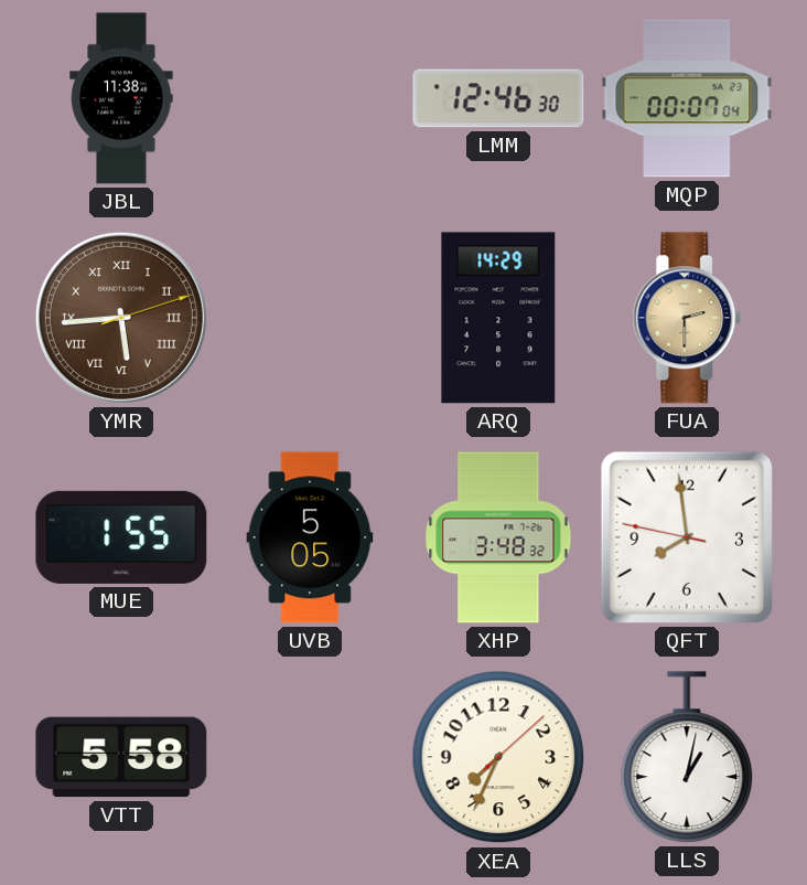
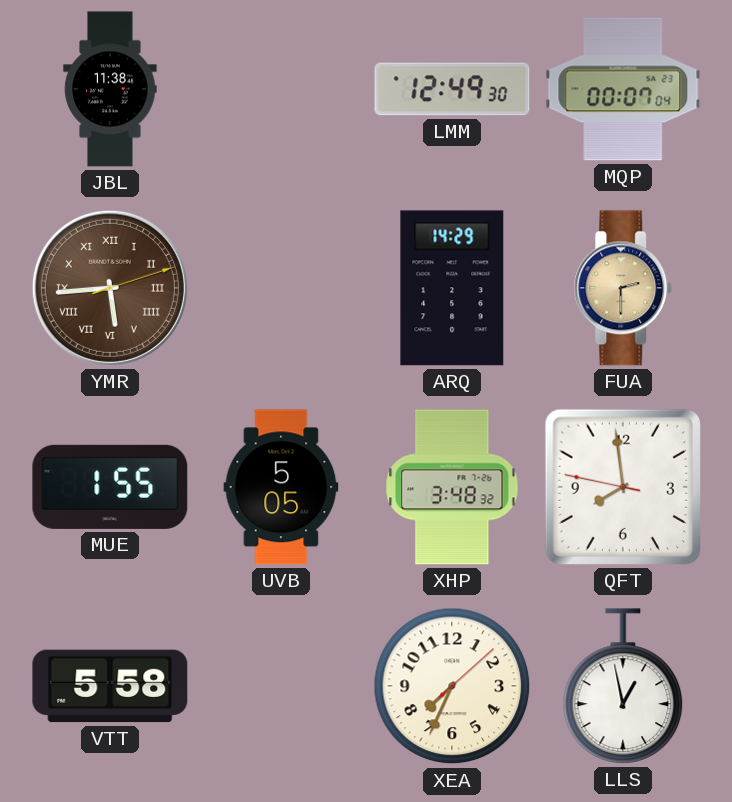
LMM: 12:46 -> 12:49 (452, 89)
LLS: 1:02 -> 12:58 (623, 686)
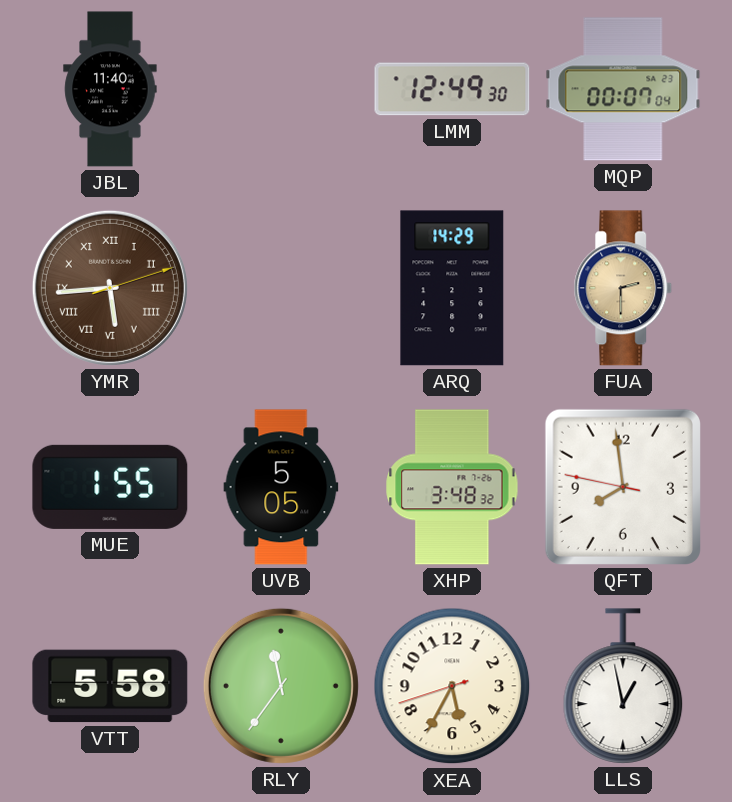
JBL: 11:38 -> 11:40 (110, 89)
RLY: none -> 11:36 (281, 686)
XEA: 7:34 -> 5:34 (452, 686)
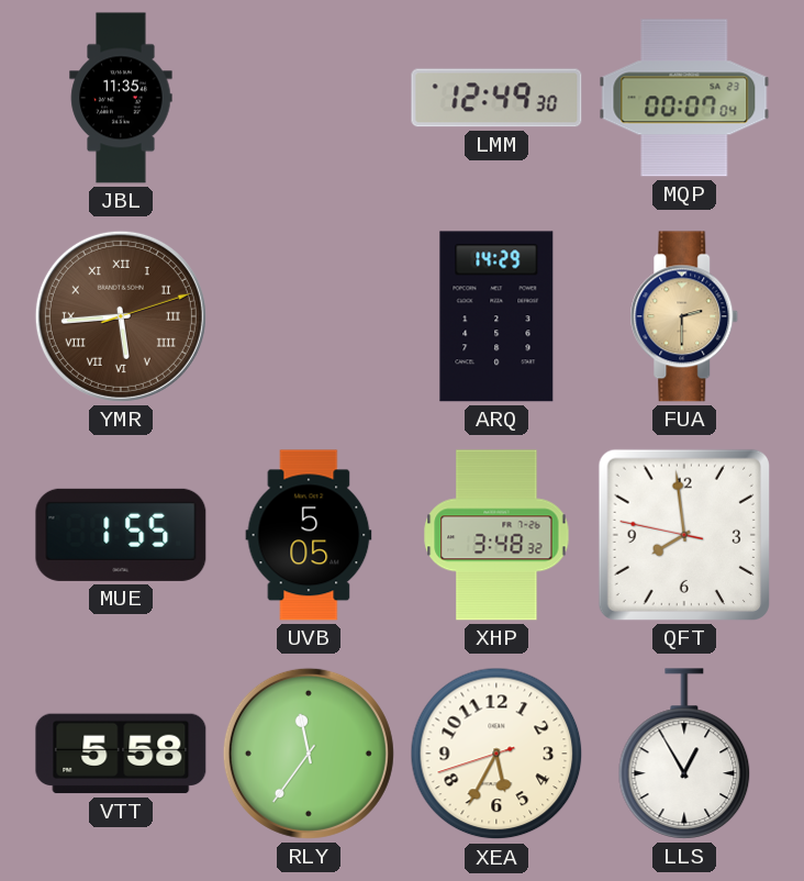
JBL: 11:40 -> 11:35 (121, 98)
LLS: 12:58 -> 12:55 (684, 754)
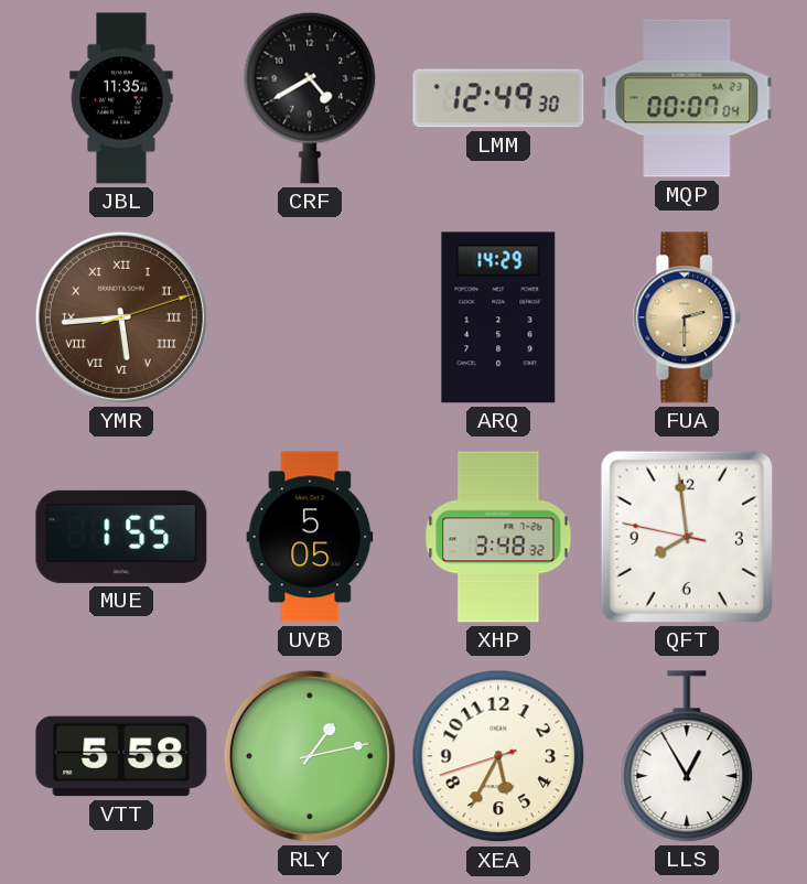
CRF: none -> 4:40 (310, 98)
RLY: 11:36 -> 1:13 (310, 756)
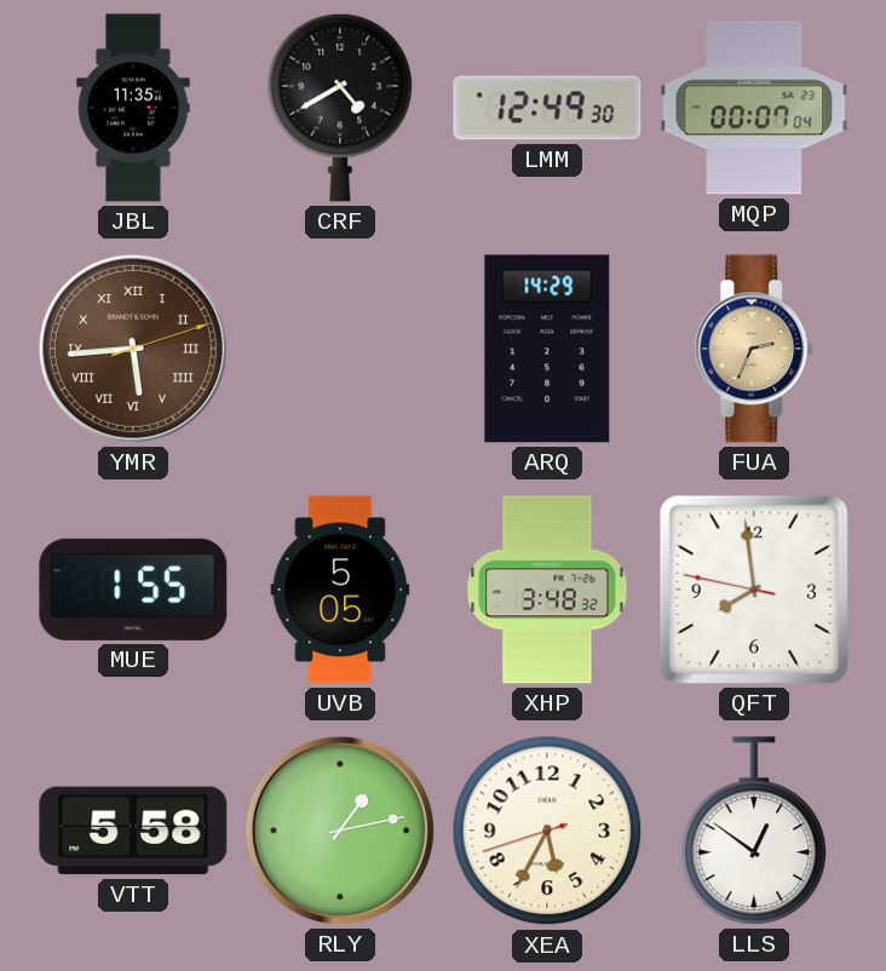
FUA: 2:30 -> 2:34 (754, 349)
LLS: 12:55 -> 12:51 (754, 831)
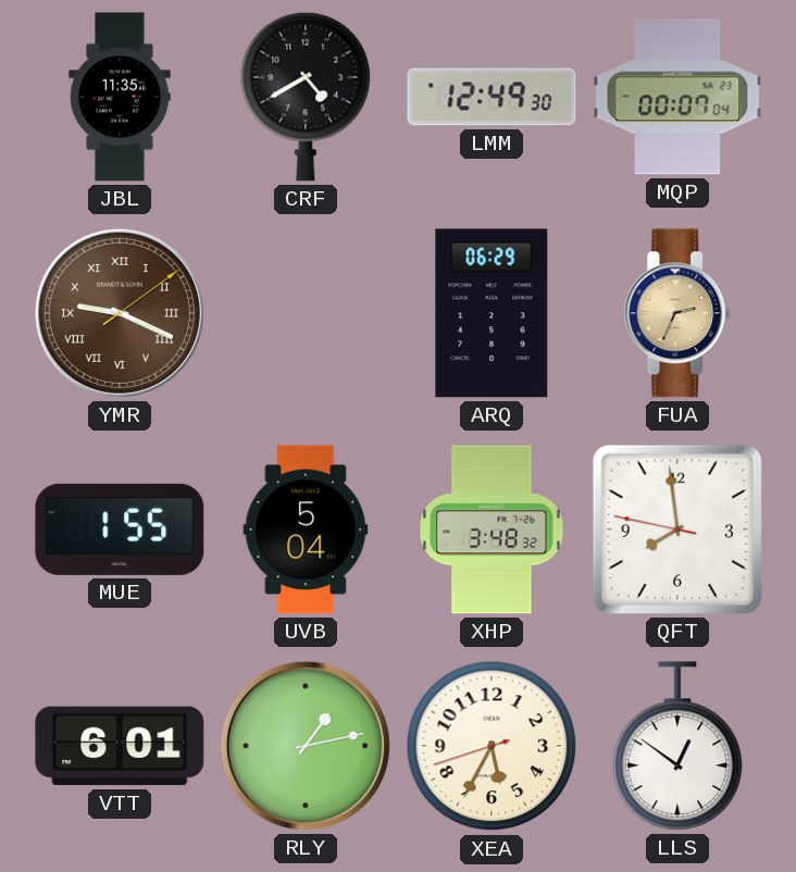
YMR: 5:44 -> 9:19 (120, 313)
ARQ: 14:29 -> 06:29 (492, 313)
UVB: 5:05 -> 5:04 (306, 530)
VTT: 5:58 -> 6:01 (120, 746)
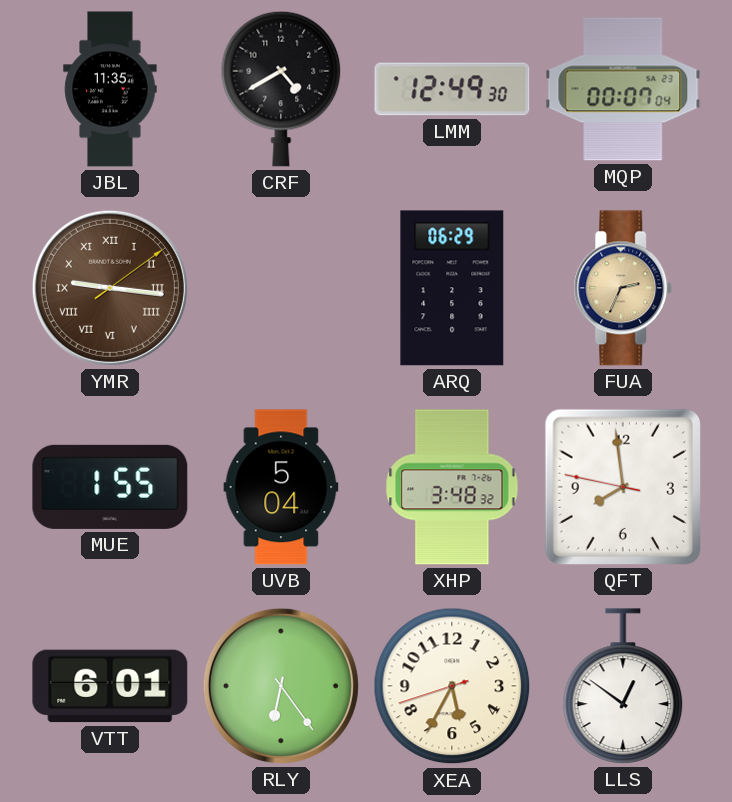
YMR: 9:19 -> 9:16 (110, 288)
RLY: 1:13 -> 6:24 (281, 686)
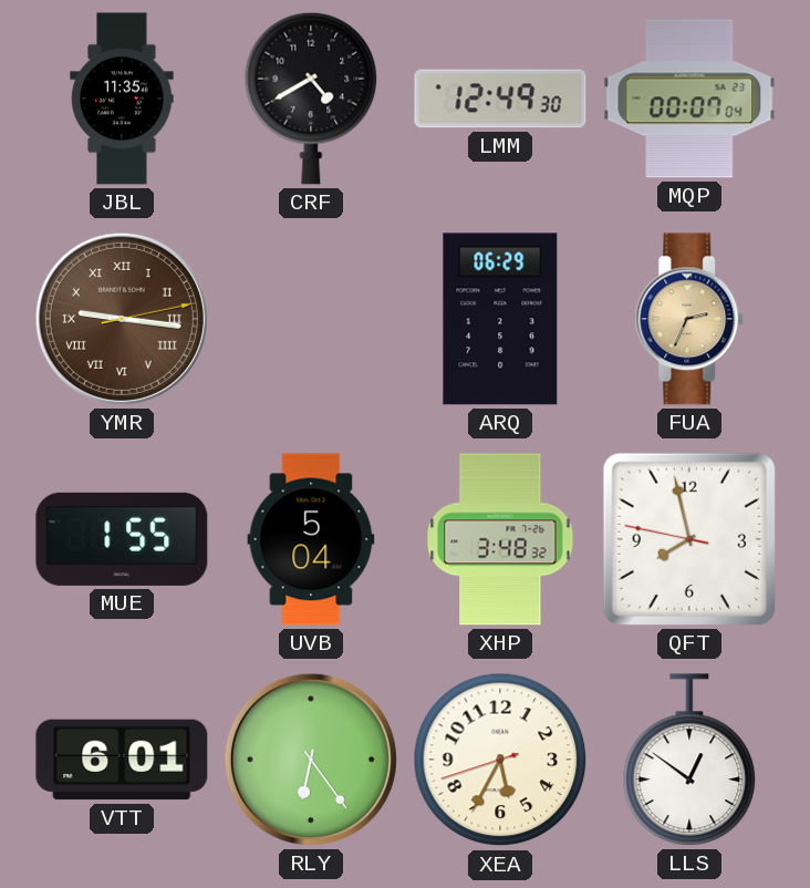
YMR: 9:16:09 -> 9:16:13 (122, 319)
QFT: 7:58 -> 7:57 (689, 539)
